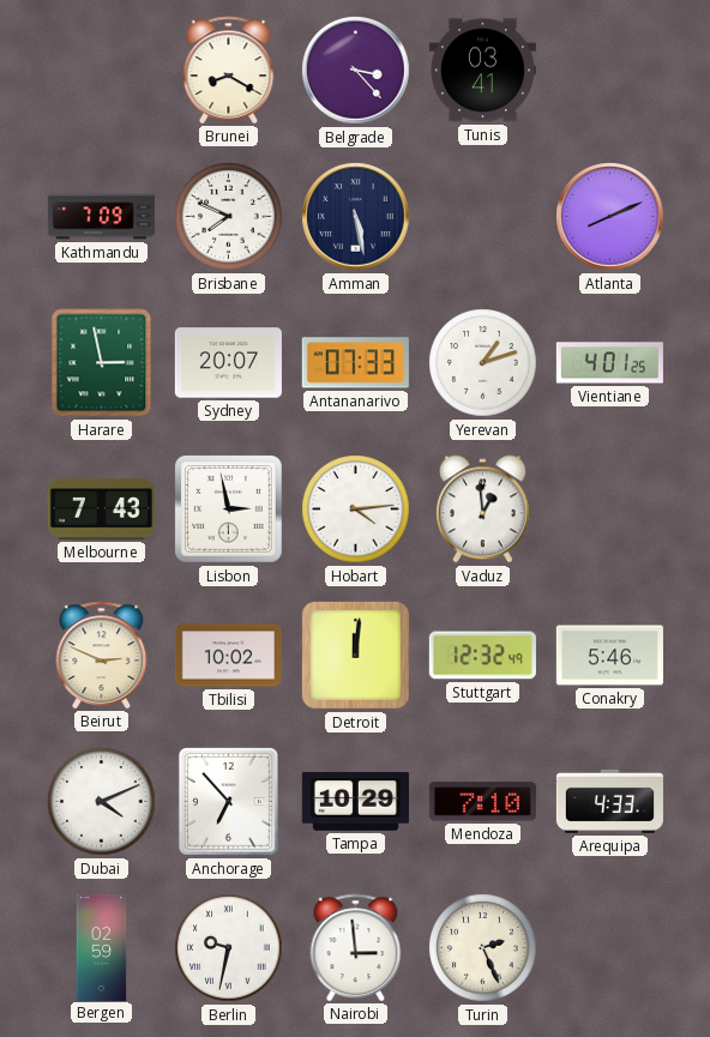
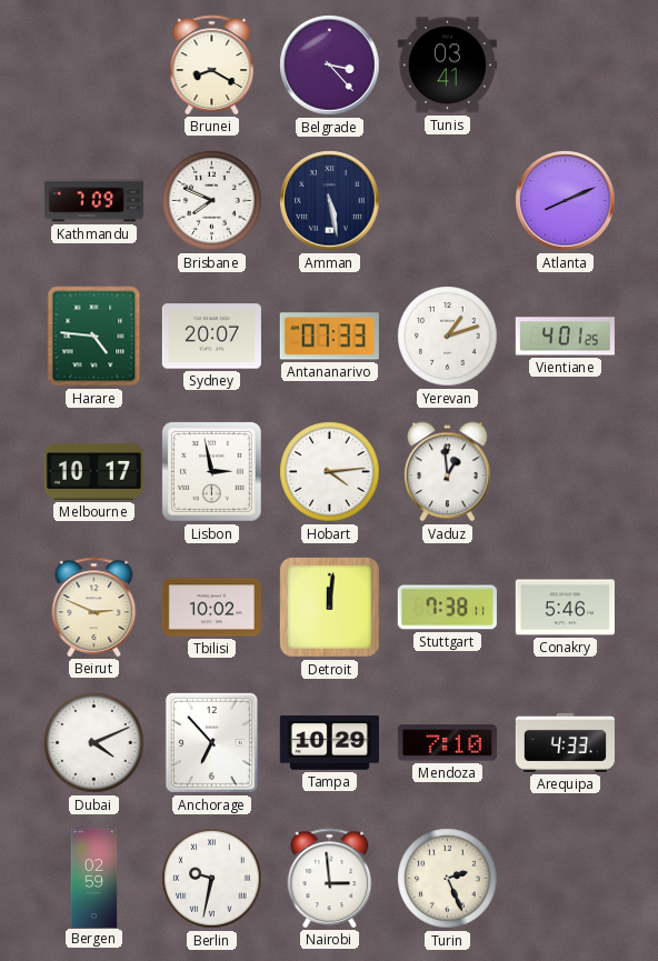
Harare: 2:58 -> 4:46 (94, 337)
Melbourne: 7:43 -> 10:17 (93, 471)
Stuttgart: 12:32 -> 7:38 (447, 608)
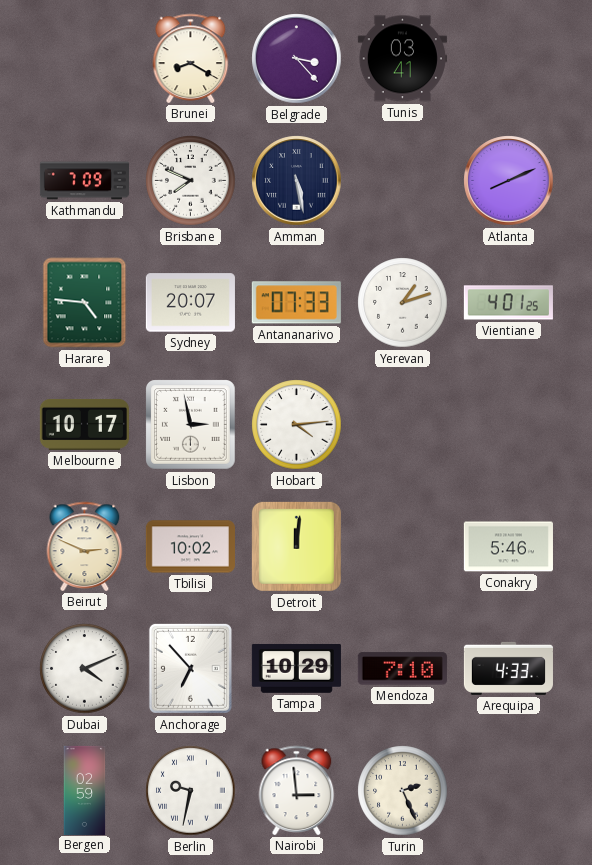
Vaduz: 12:59 -> none (448, 472)
Stuttgart: 7:38 -> none (447, 608)
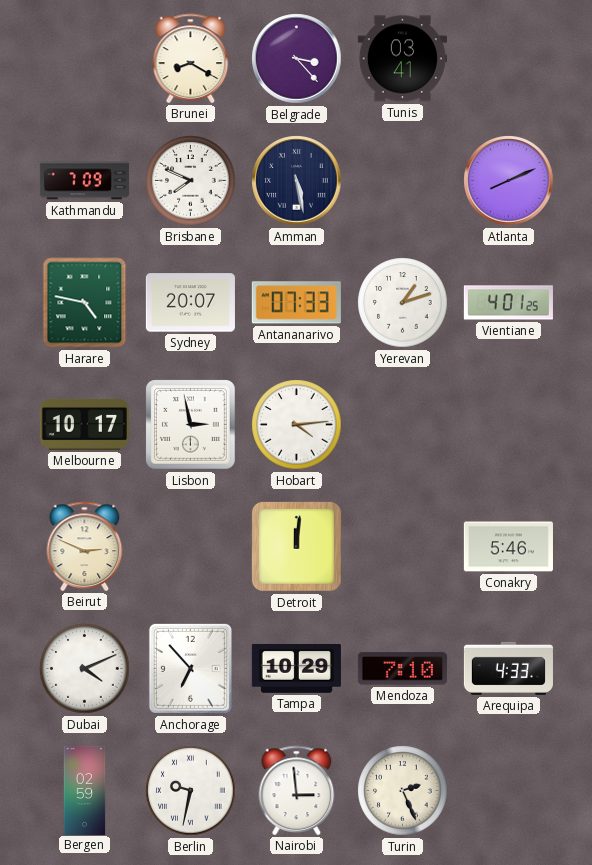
Harare: 4:46 -> 4:47 (85, 303)
Tbilisi: 10:02 -> none (190, 547)
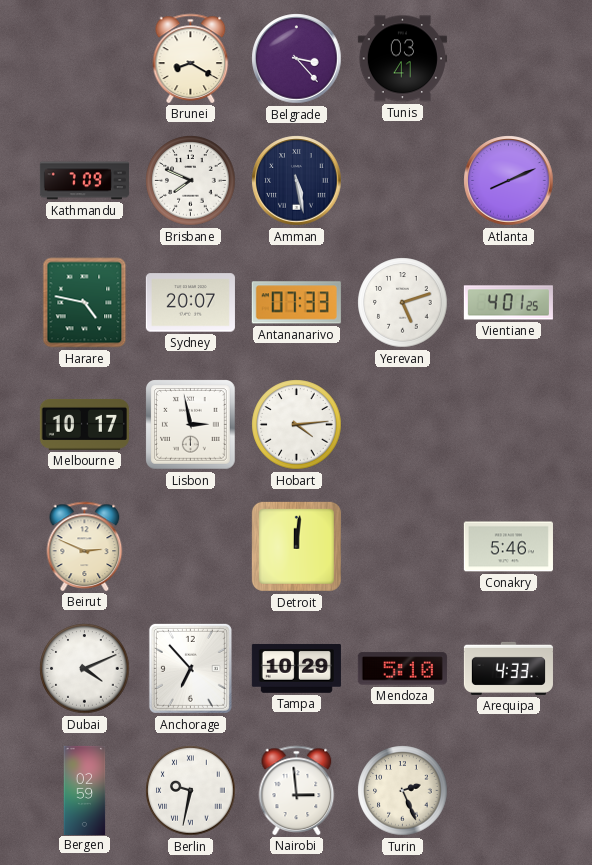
Yerevan: 1:12 -> 5:12 (403, 303)
Mendoza: 7:10 -> 5:10 (402, 669)
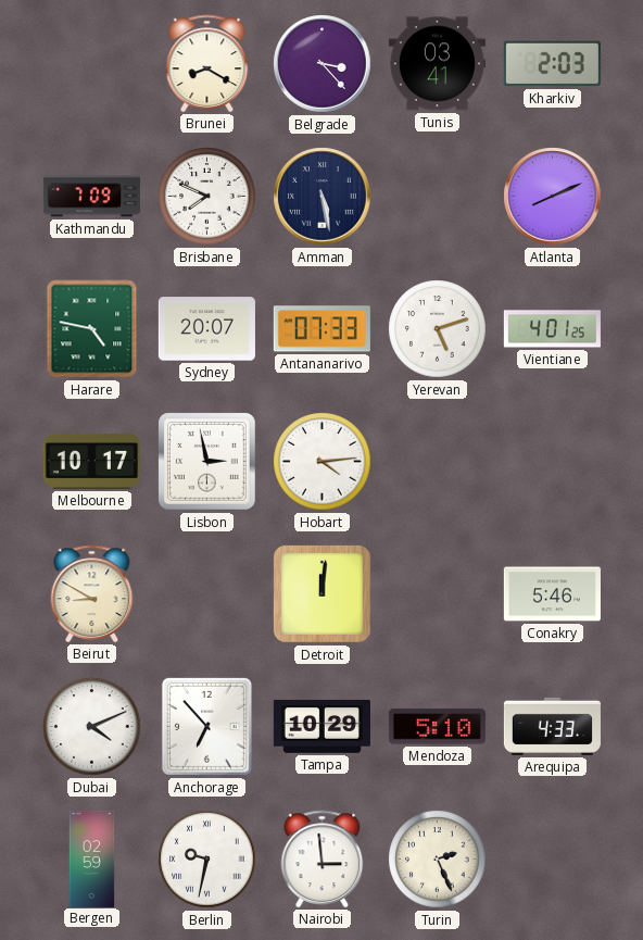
Kharkiv: none -> 2:03 (552, 64)
Beirut: 2:49 -> 8:50 (92, 593)
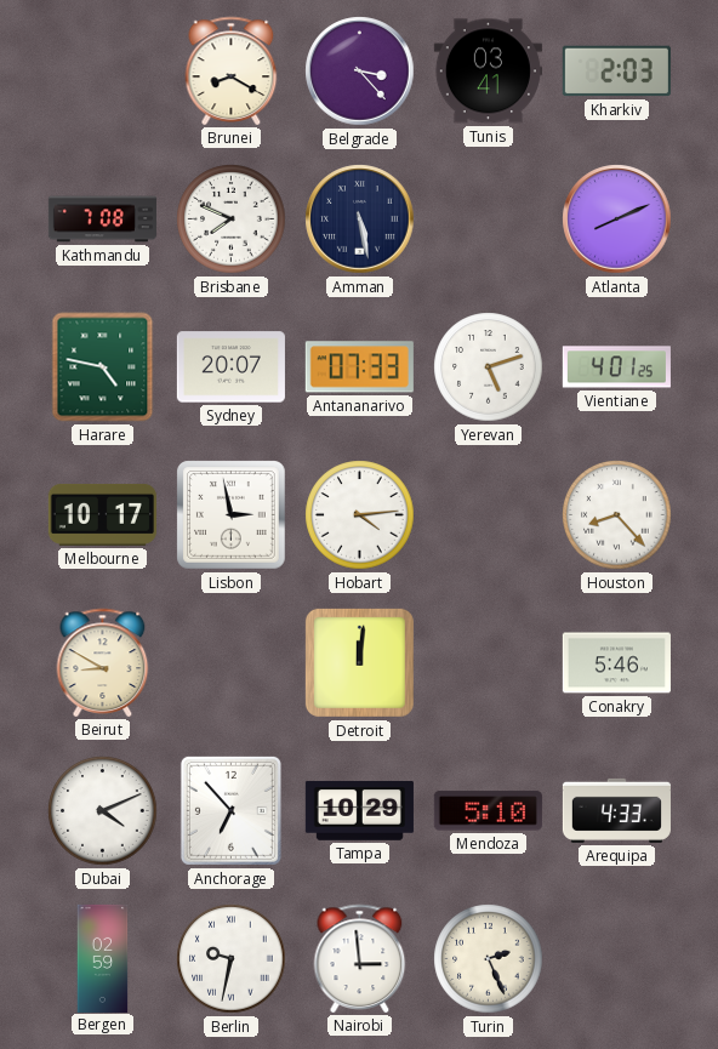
Kathmandu: 7:09 -> 7:08 (102, 220)
Houston: none -> 8:23 (617, 515)
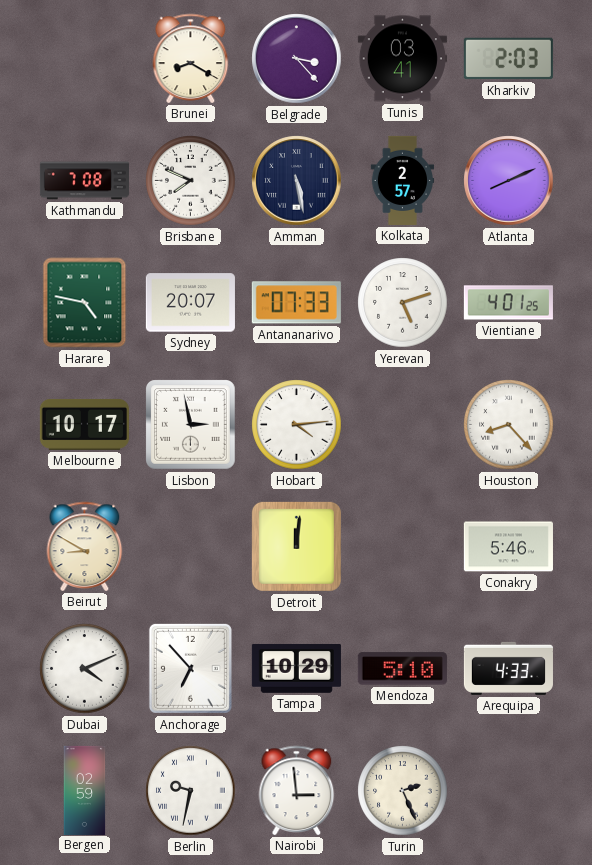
Kolkata: none -> 2:57 (403, 180)
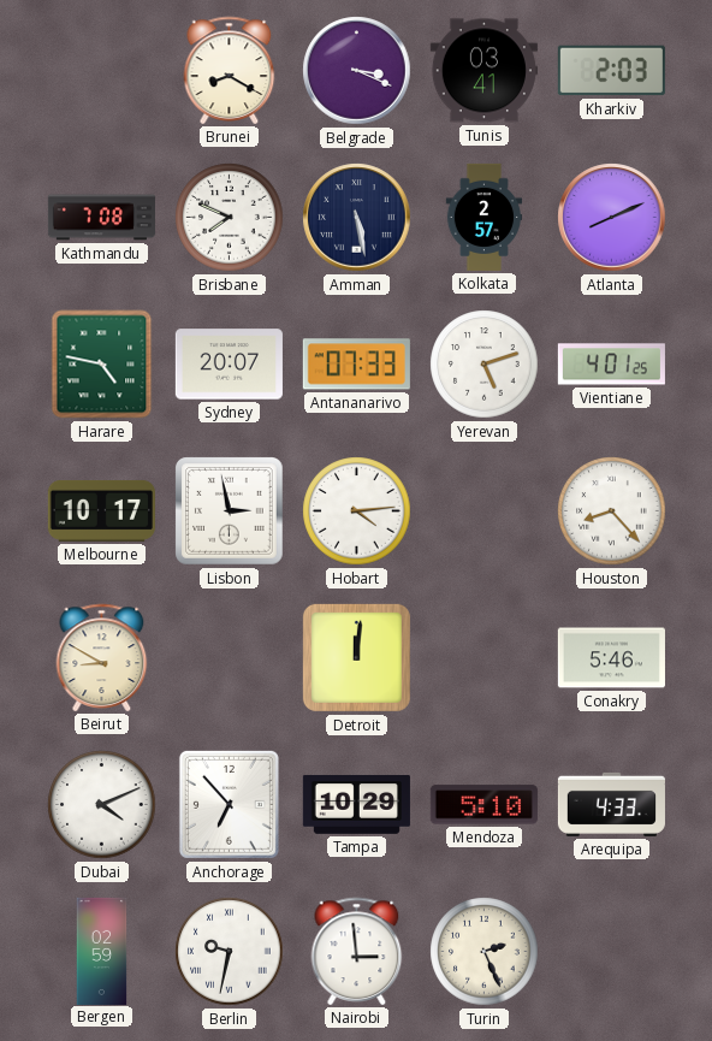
Belgrade: 3:23 -> 3:19 (357, 71)
